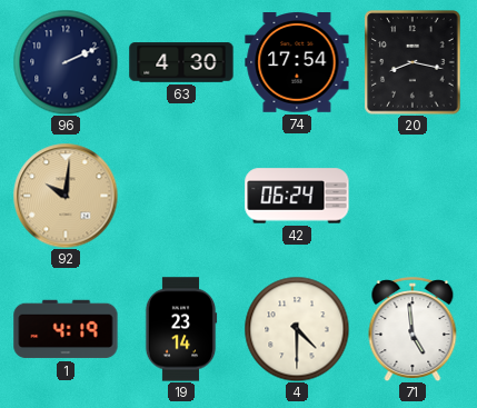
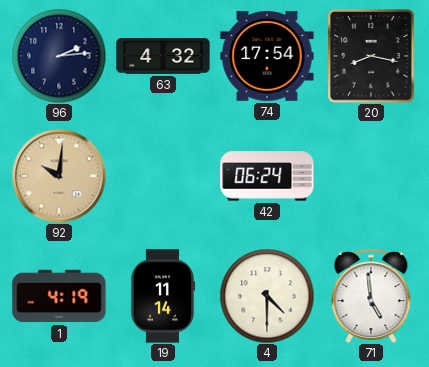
96: 2:11 -> 2:14 (59, 56)
63: 4:30 -> 4:32 (163, 56)
19: 23:14 -> 11:14 (163, 296)
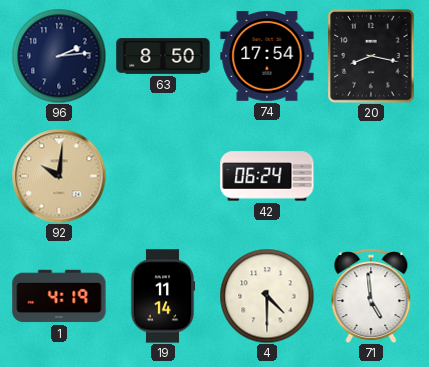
63: 4:32 -> 8:50 (163, 56)
